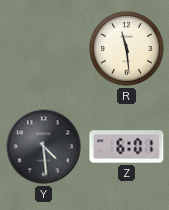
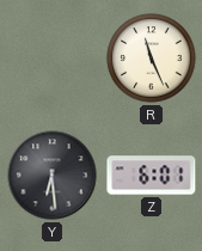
R: 11:29 -> 11:26 (152, 59)
Y: 4:29 -> 6:29 (53, 176)
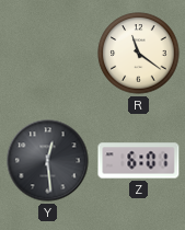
R: 11:26 -> 11:21 (139, 54)
Y: 6:29 -> 12:29 (48, 161)
